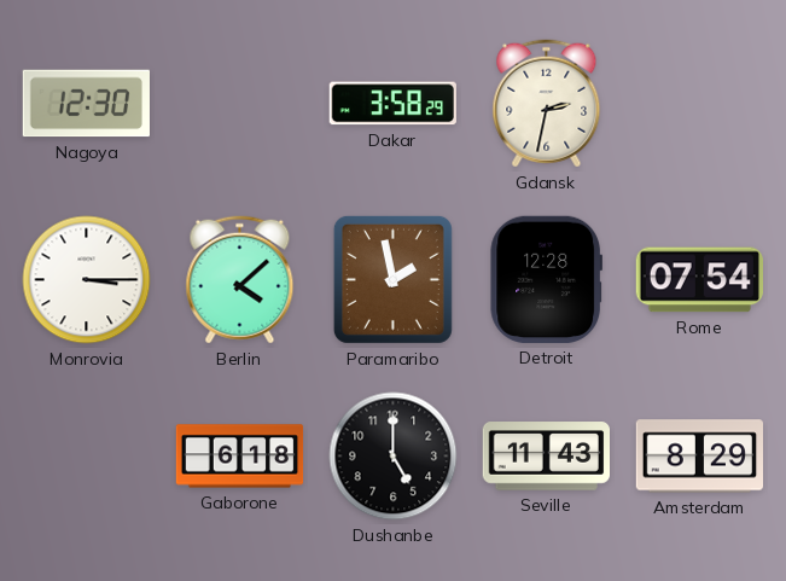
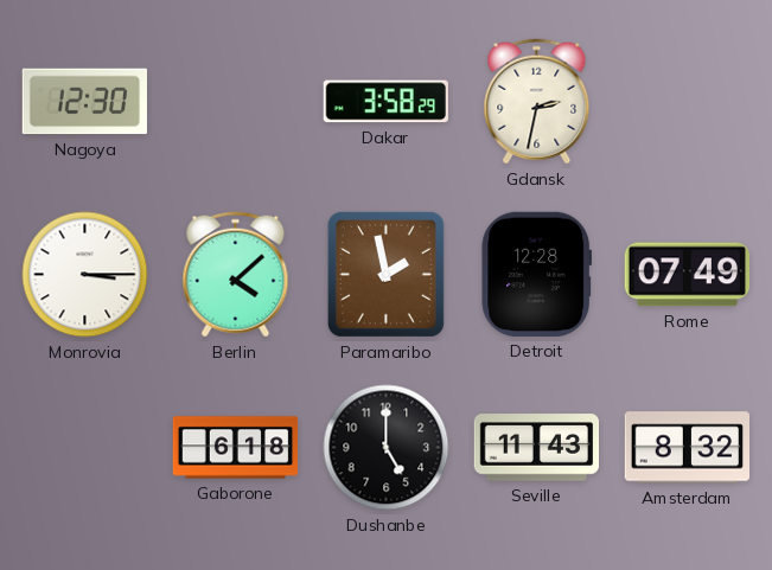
Rome: 07:54 -> 07:49 (687, 275)
Amsterdam: 8:29 -> 8:32 (687, 448)
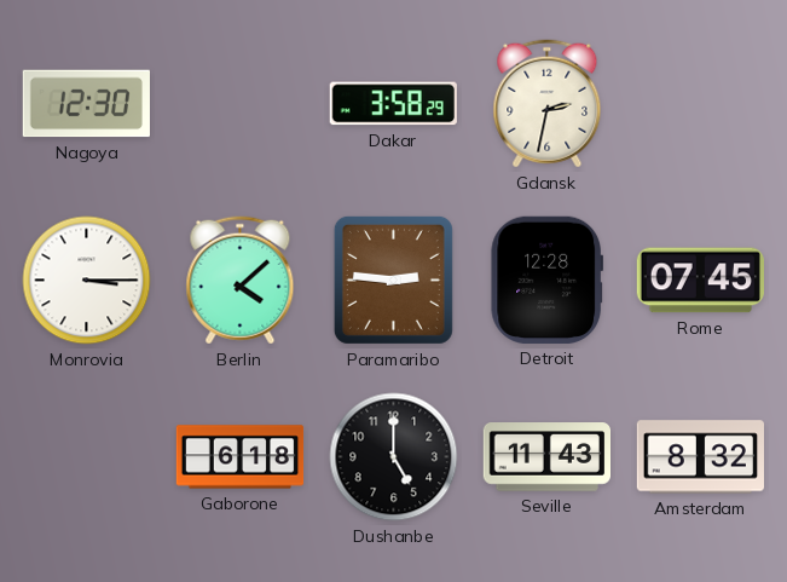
Paramaribo: 1:58 -> 2:46 (393, 280)
Rome: 07:49 -> 07:45 (700, 281)
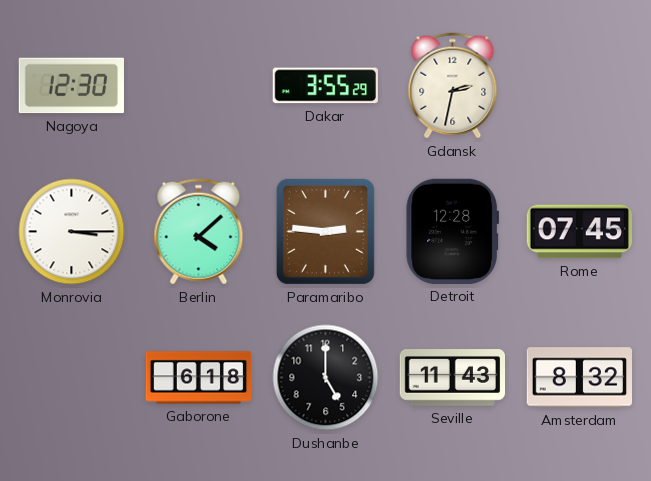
Dakar: 3:58 -> 3:55 (325, 86)
